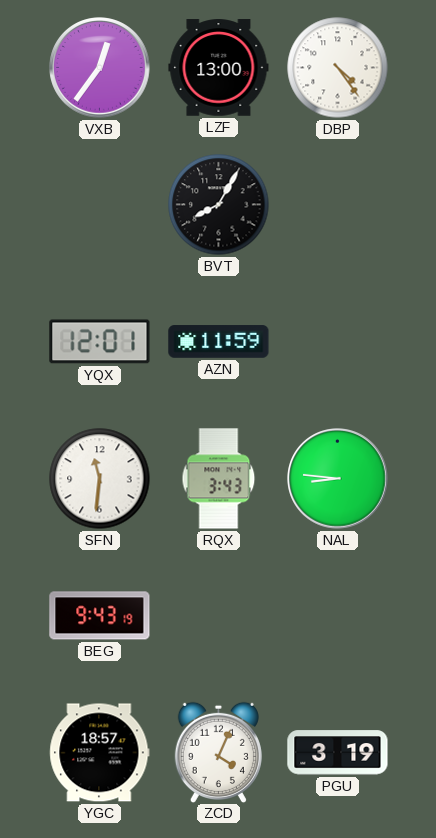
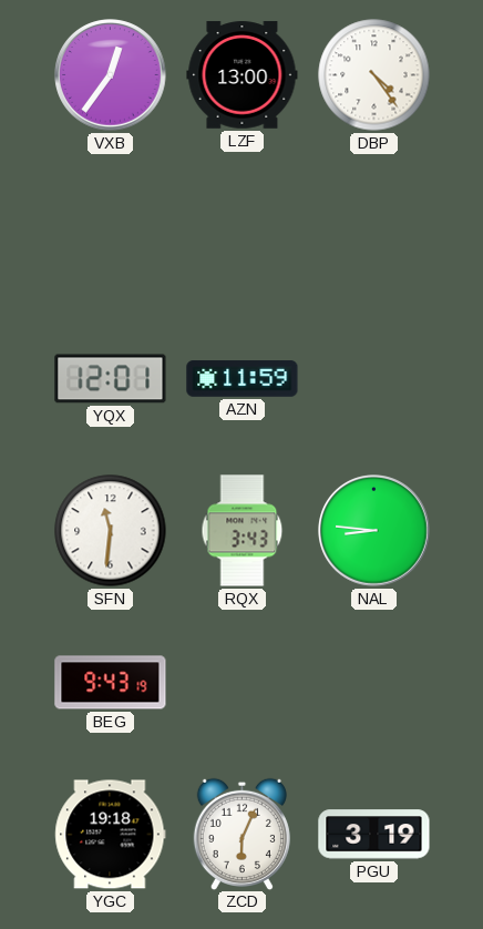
BVT: 8:05 -> none (219, 205)
YGC: 18:57 -> 19:18 (111, 835)
ZCD: 4:04 -> 6:04 (242, 834)
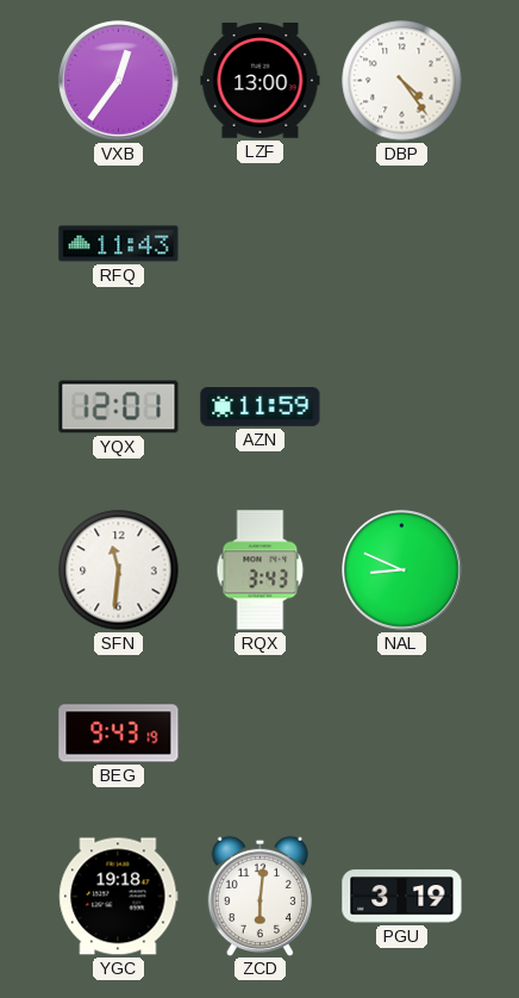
RFQ: none -> 11:43 (119, 244)
NAL: 8:46 -> 8:49 (402, 570)
ZCD: 6:04 -> 6:01 (259, 896)
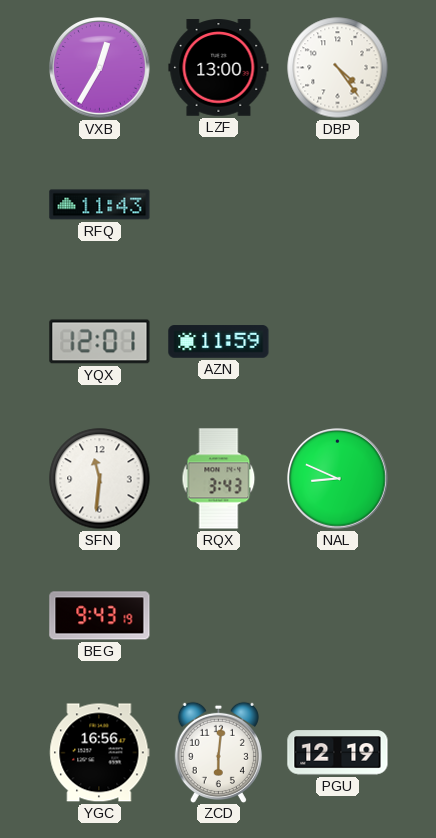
VXB: 12:36 -> 12:35 (100, 68)
YGC: 19:18 -> 16:56 (100, 753)
PGU: 3:19 -> 12:19 (338, 753)
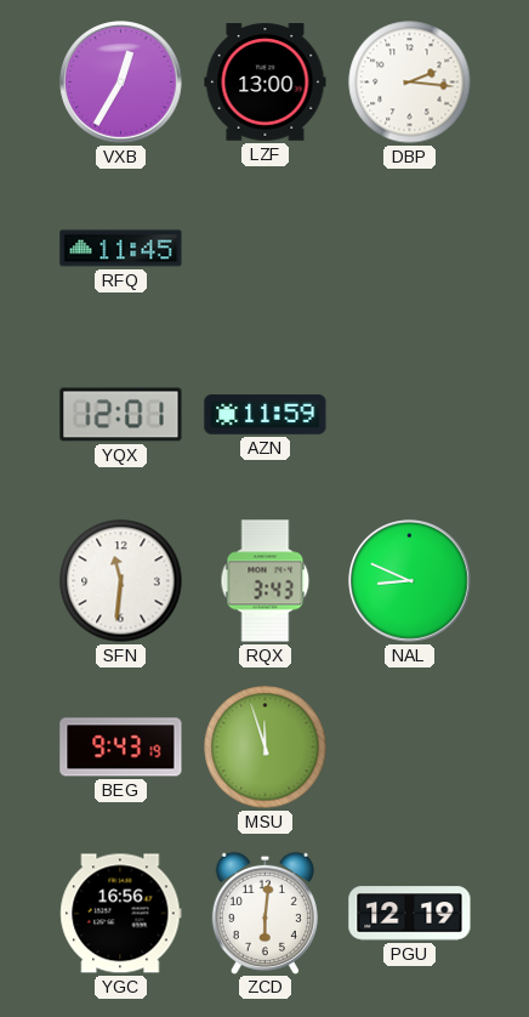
DBP: 4:24 -> 2:16 (410, 83)
RFQ: 11:43 -> 11:45 (121, 249)
MSU: none -> 11:57 (266, 748)
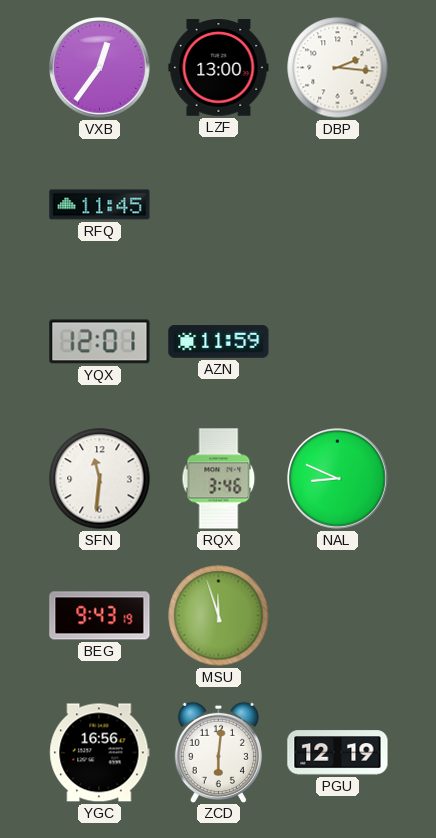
VXB: 12:35 -> 12:36 (100, 68)
RQX: 3:43 -> 3:46 (219, 479)
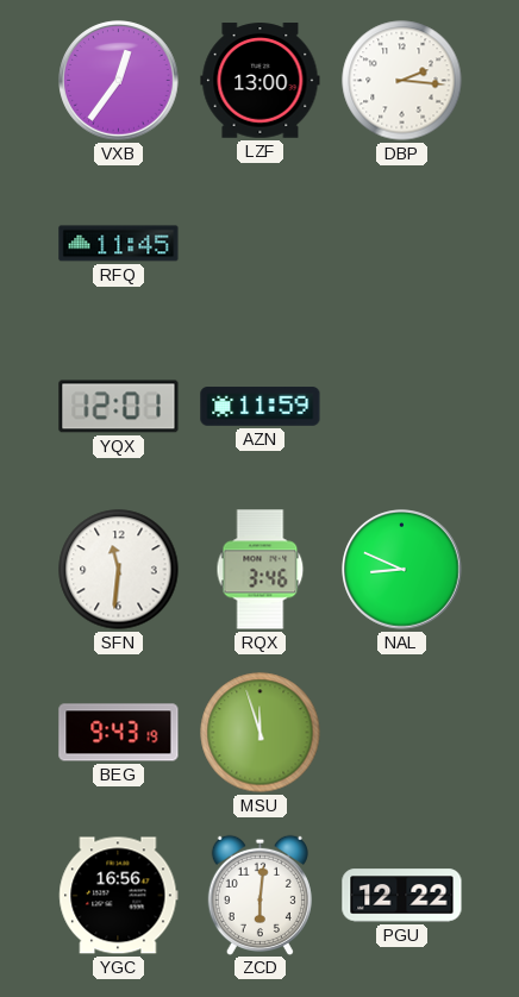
PGU: 12:19 -> 12:22 (402, 896)
